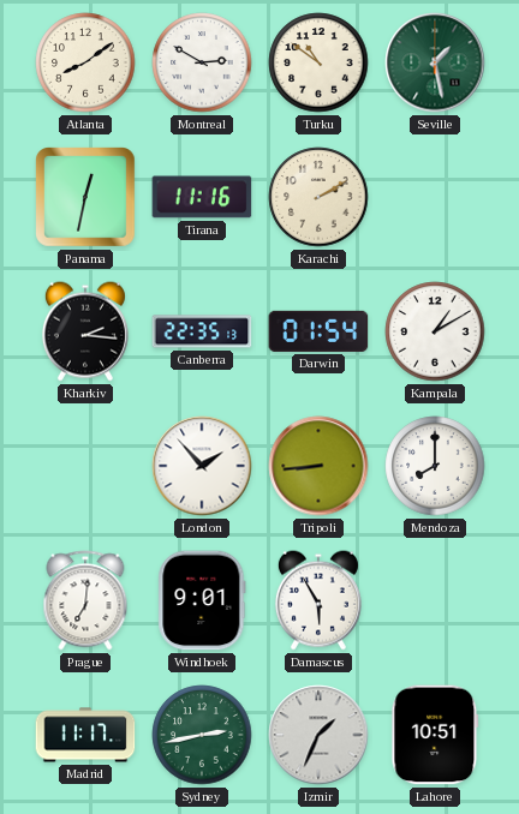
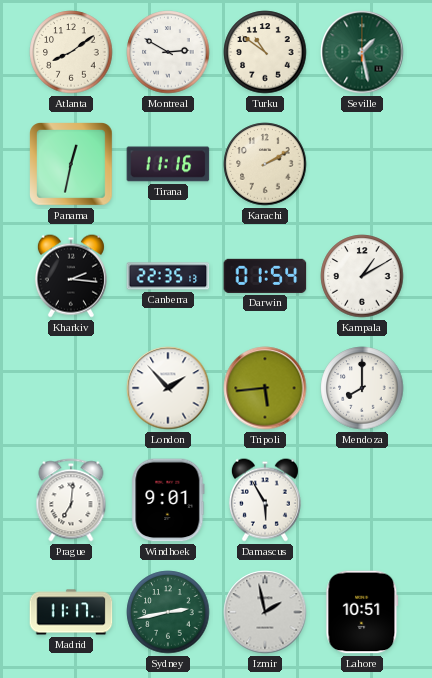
Tripoli: 8:44 -> 5:44 (265, 388)
Izmir: 1:34 -> 1:58 (265, 612)
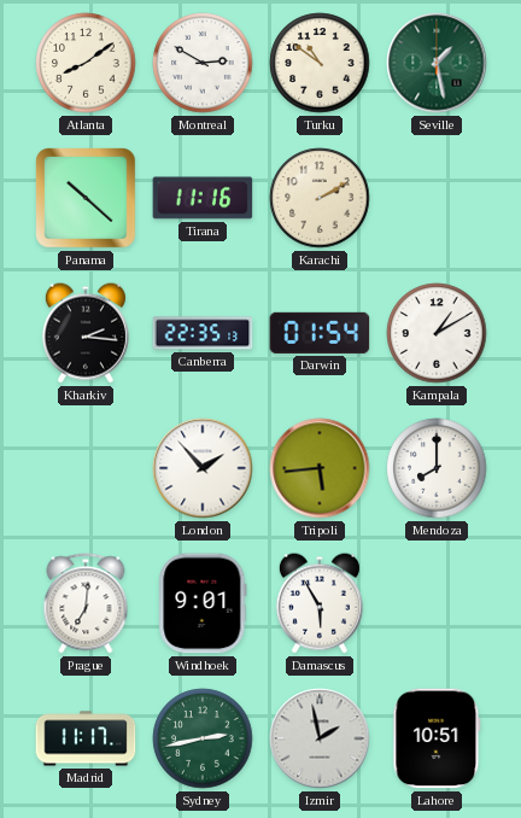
Panama: 12:32 -> 10:22 (87, 199)
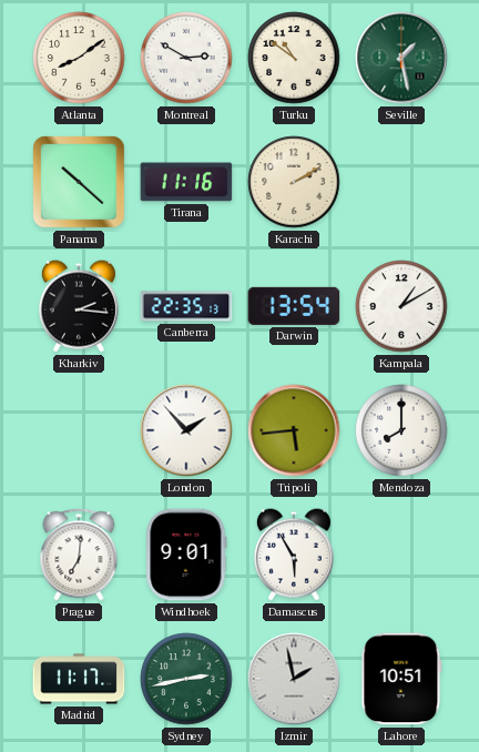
Darwin: 01:54 -> 13:54 (294, 306)
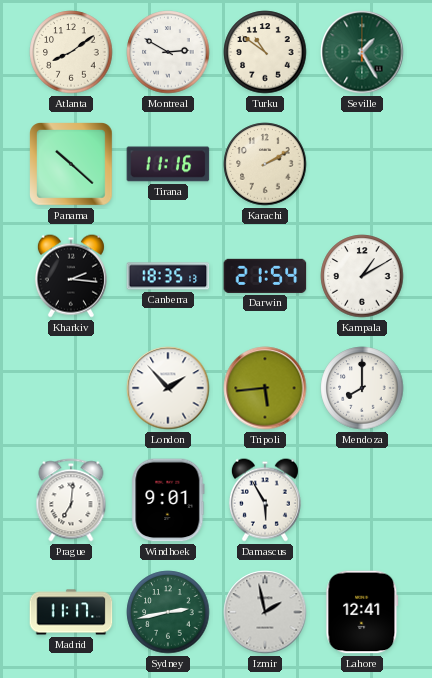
Seville: 1:28 -> 1:25 (362, 52)
Canberra: 22:35 -> 18:35 (168, 276)
Darwin: 13:54 -> 21:54 (265, 276)
Lahore: 10:51 -> 12:41 (362, 612)
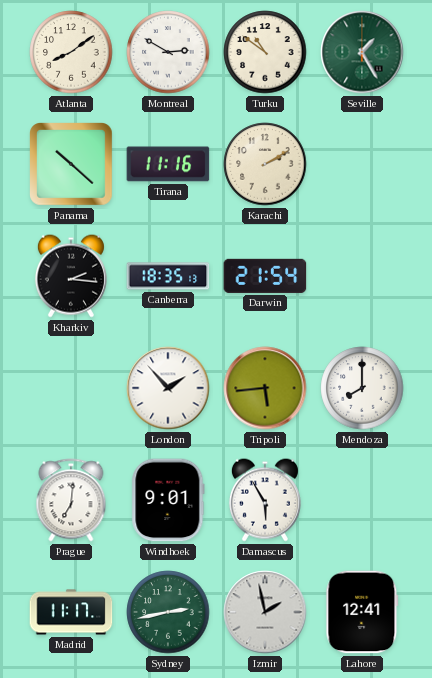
Kampala: 1:10 -> none (362, 276)
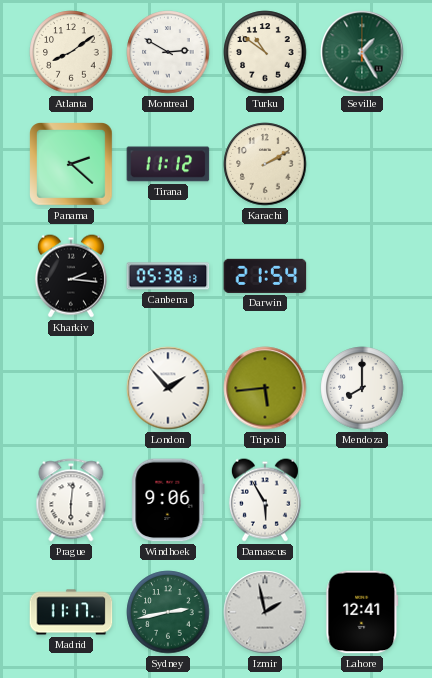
Panama: 10:22 -> 2:22 (72, 165)
Tirana: 11:16 -> 11:12 (168, 164)
Canberra: 18:35 -> 05:38 (168, 276)
Prague: 7:01 -> 6:01 (71, 500)
Windhoek: 9:01 -> 9:06 (168, 500)
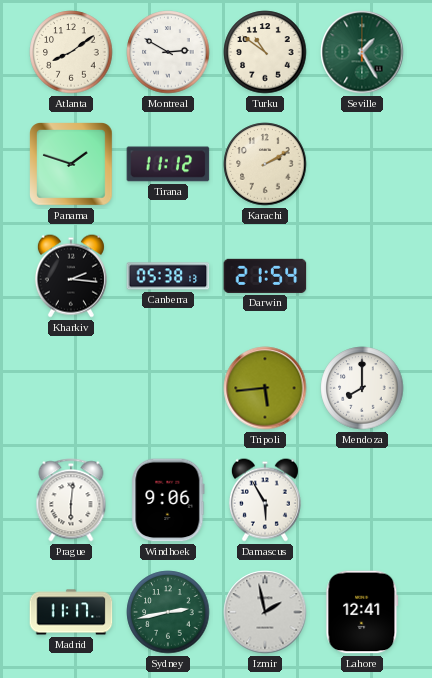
Panama: 2:22 -> 1:48 (72, 165)
London: 1:53 -> none (168, 388)
